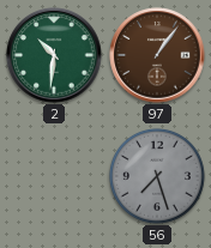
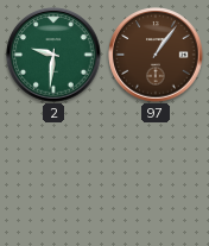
2: 10:31 -> 9:31 (53, 55)
56: 7:27 -> none (157, 176)
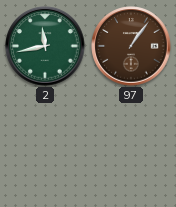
2: 9:31 -> 11:43 (45, 46)
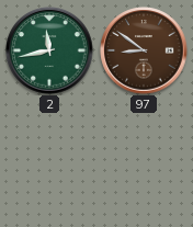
97: 1:06 -> 8:51 (144, 50)
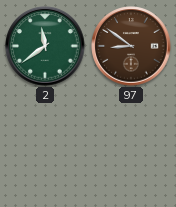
2: 11:43 -> 11:39 (45, 46)
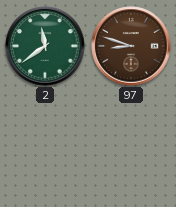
97: 8:51 -> 8:48 (131, 46)
